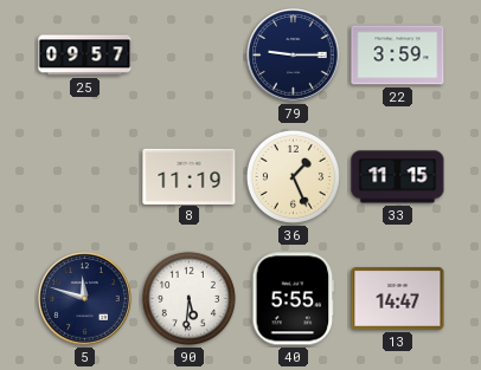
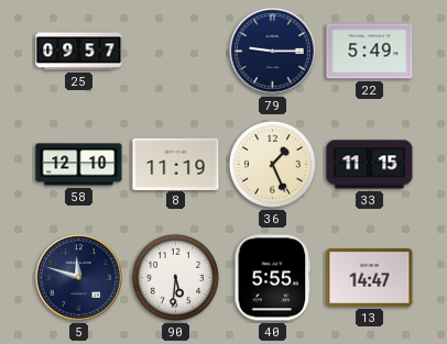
22: 3:59 -> 5:49 (370, 52)
58: none -> 12:10 (79, 165)
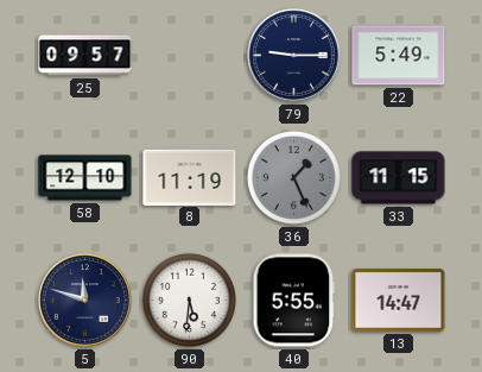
36 dial: cream -> grey (293, 177)
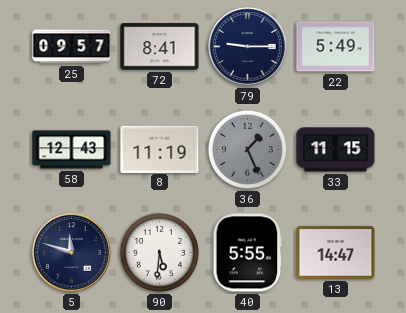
72: none -> 8:41 (160, 47)
58: 12:10 -> 12:43 (72, 150)
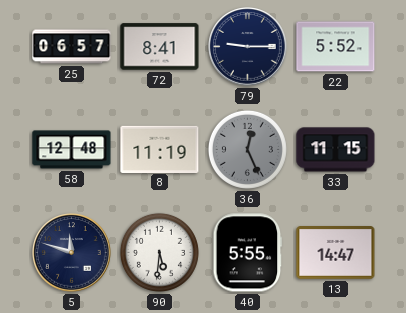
25: 09:57 -> 06:57 (72, 47)
22: 5:49 -> 5:52 (336, 47)
58: 12:43 -> 12:48 (72, 150)
36: 1:26 -> 12:26 (247, 149)
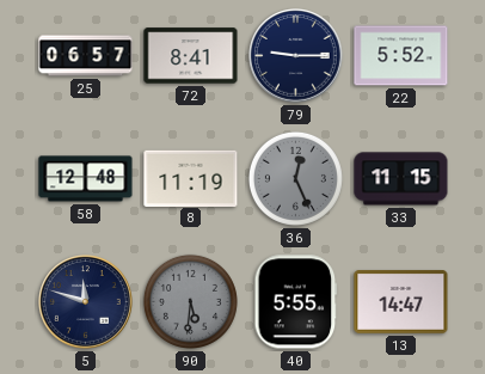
90 dial: white -> grey (190, 301)
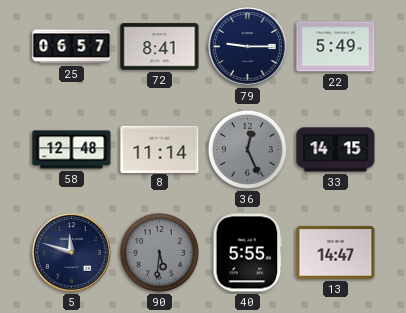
22: 5:52 -> 5:49 (336, 47)
8: 11:19 -> 11:14 (160, 149)
33: 11:15 -> 14:15 (336, 150)
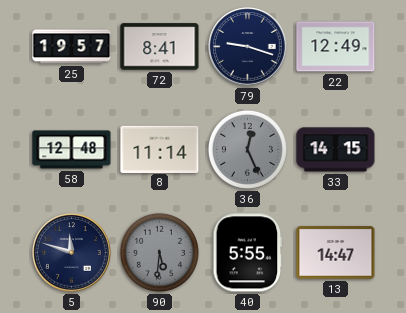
25: 06:57 -> 19:57 (72, 47)
79: 9:15 -> 9:18 (248, 47)
22: 5:49 -> 12:49 (336, 47)
